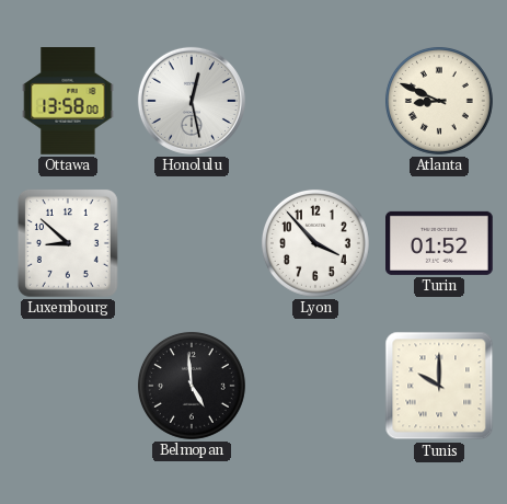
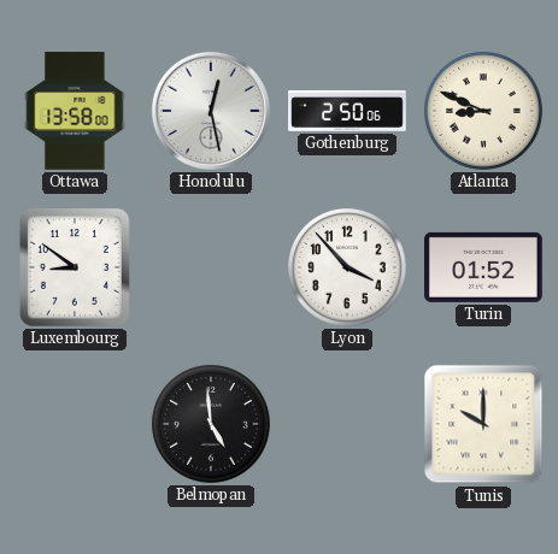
Gothenburg: none -> 2:50 (347, 111)
Luxembourg: 8:52 -> 8:51 (75, 267)
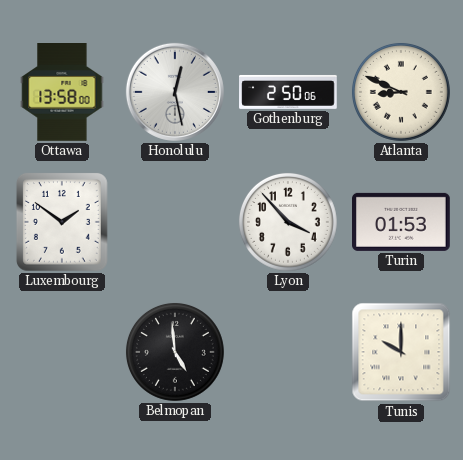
Luxembourg: 8:51 -> 1:51 (62, 222)
Turin: 01:52 -> 01:53 (402, 222)
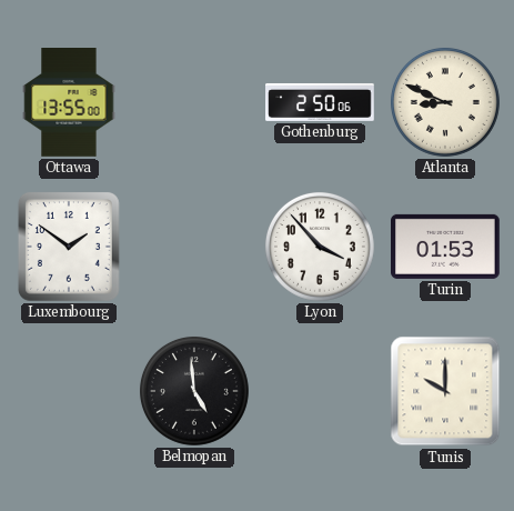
Ottawa: 13:58 -> 13:55 (69, 103)
Honolulu: 12:28 -> none (175, 92)
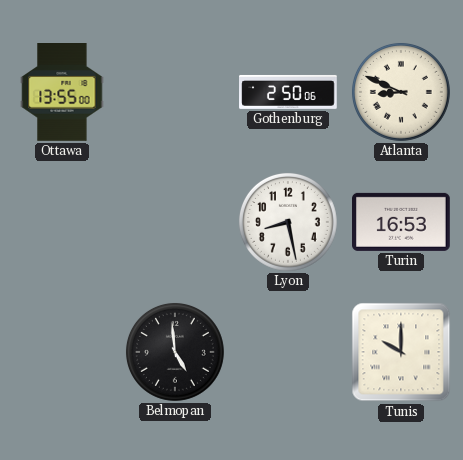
Luxembourg: 1:51 -> none (69, 247)
Lyon: 3:53 -> 8:28 (288, 222)
Turin: 01:53 -> 16:53 (402, 222)
